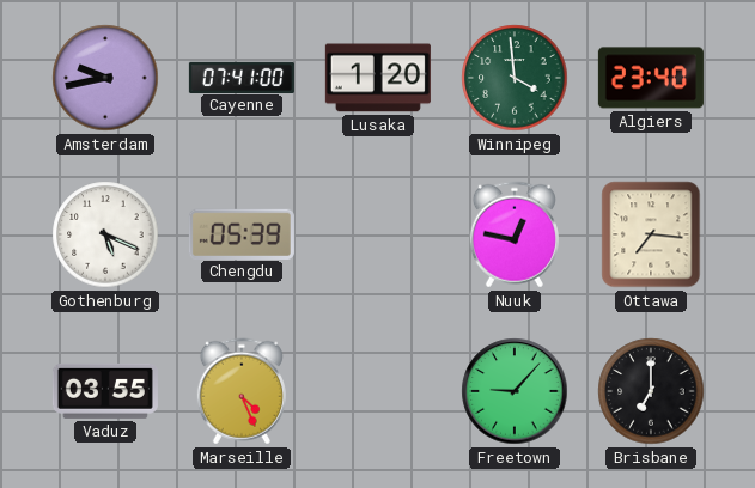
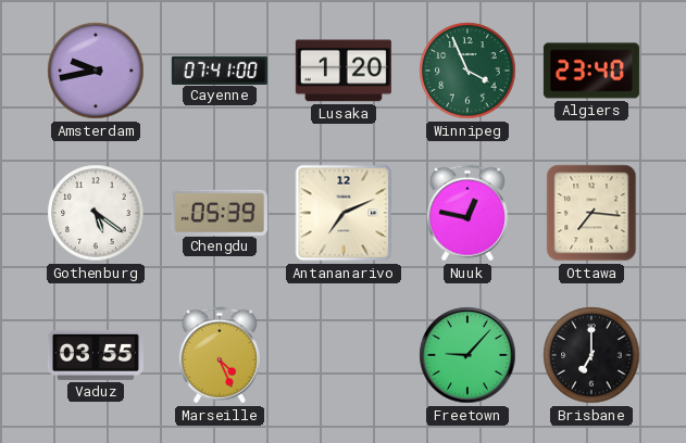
Winnipeg: 3:59 -> 3:56 (467, 71)
Gothenburg: 5:19 -> 5:21 (96, 213)
Antananarivo: none -> 7:11 (344, 213)
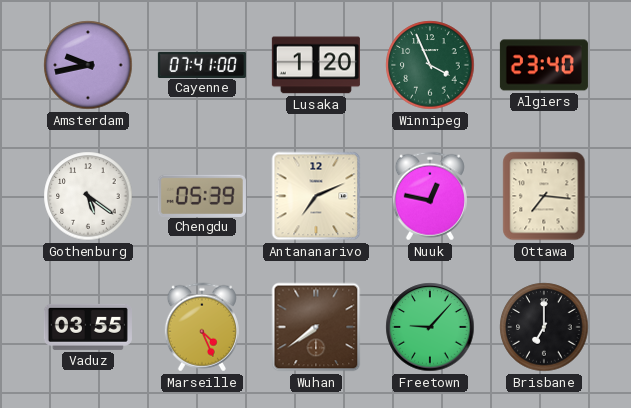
Wuhan: none -> 7:39 (316, 327)
